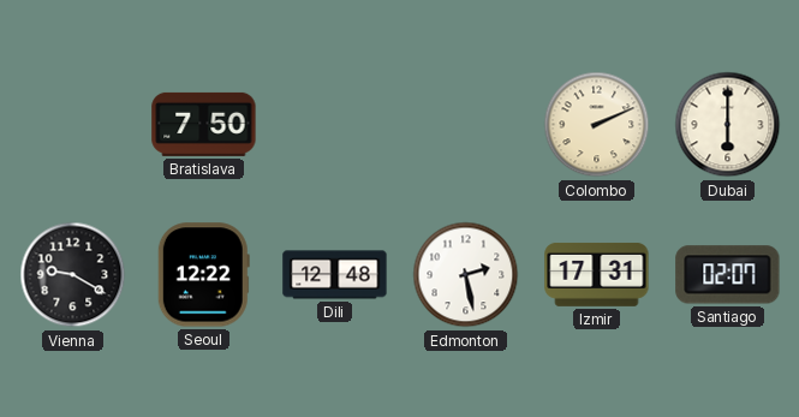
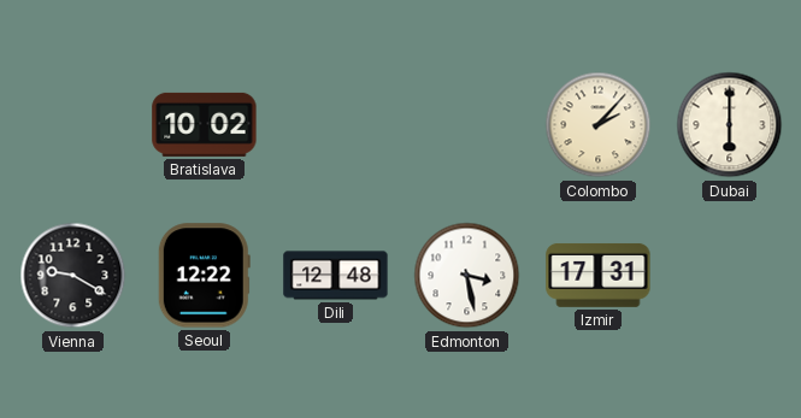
Bratislava: 7:50 -> 10:02 (205, 124)
Colombo: 2:11 -> 2:07 (599, 125)
Edmonton: 2:28 -> 3:28 (467, 276)
Santiago: 02:07 -> none (728, 275)
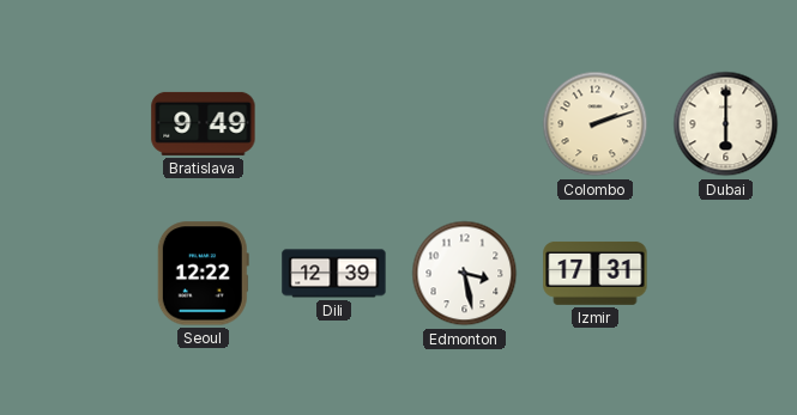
Bratislava: 10:02 -> 9:49 (204, 123)
Colombo: 2:07 -> 2:12 (596, 124)
Vienna: 9:20 -> none (73, 276)
Dili: 12:48 -> 12:39 (334, 274)
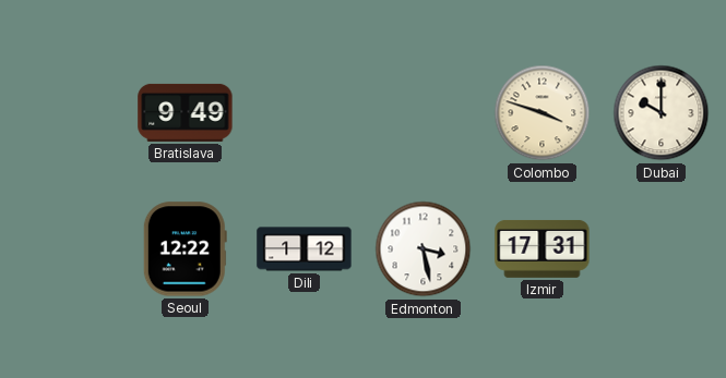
Colombo: 2:12 -> 3:48 (543, 113)
Dubai: 6:00 -> 10:00 (662, 113)
Dili: 12:39 -> 1:12 (305, 249)
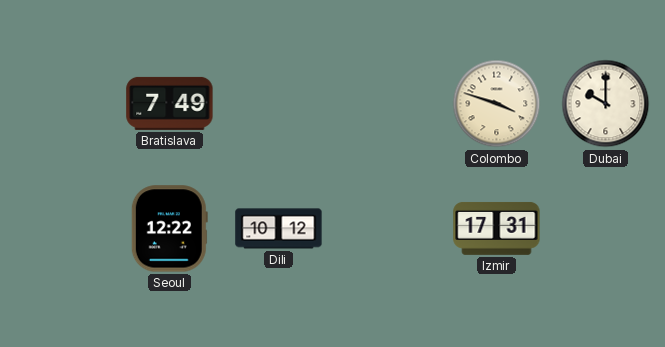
Bratislava: 9:49 -> 7:49 (170, 103)
Dili: 1:12 -> 10:12 (279, 229)
Edmonton: 3:28 -> none (424, 249)
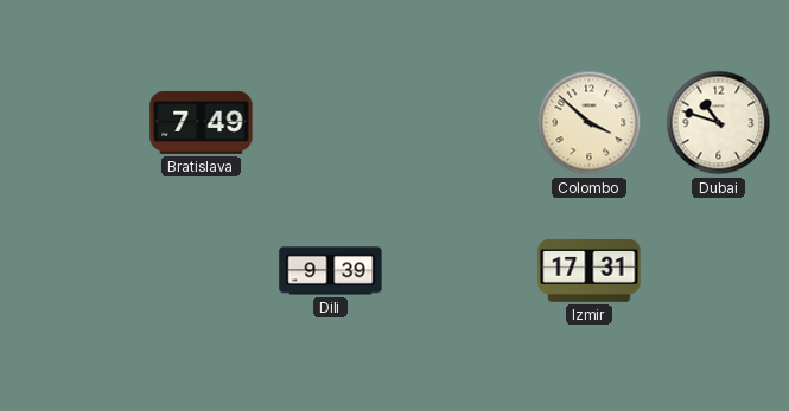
Colombo: 3:48 -> 3:52 (590, 123)
Dubai: 10:00 -> 10:48 (719, 123)
Seoul: 12:22 -> none (169, 229)
Dili: 10:12 -> 9:39 (331, 271)
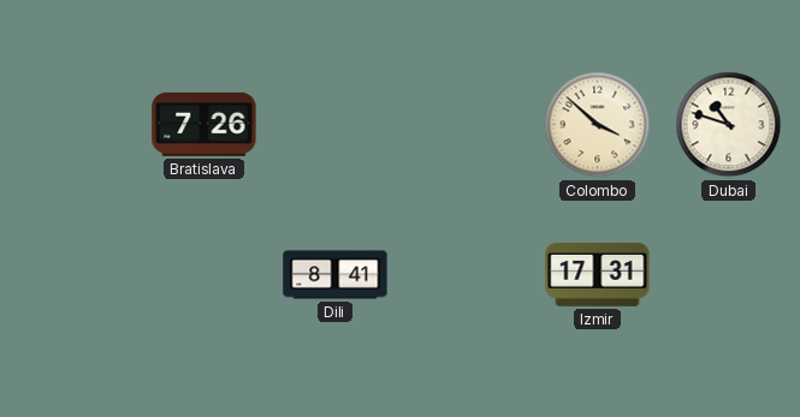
Bratislava: 7:49 -> 7:26 (205, 124)
Dili: 9:39 -> 8:41 (336, 275)
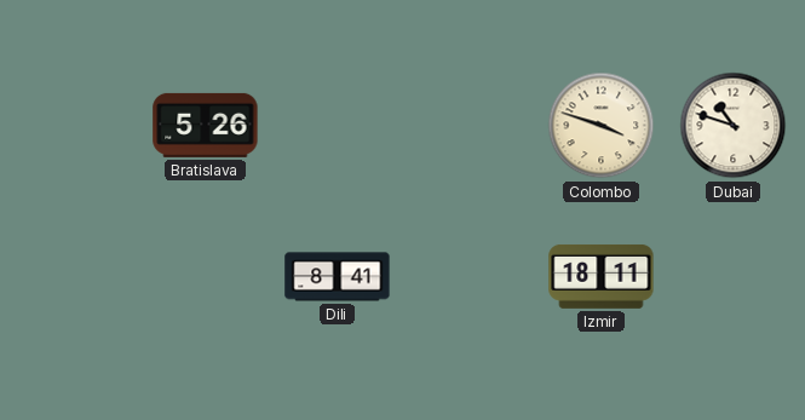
Bratislava: 7:26 -> 5:26 (206, 125)
Colombo: 3:52 -> 3:48 (602, 126)
Izmir: 17:31 -> 18:11 (602, 276)
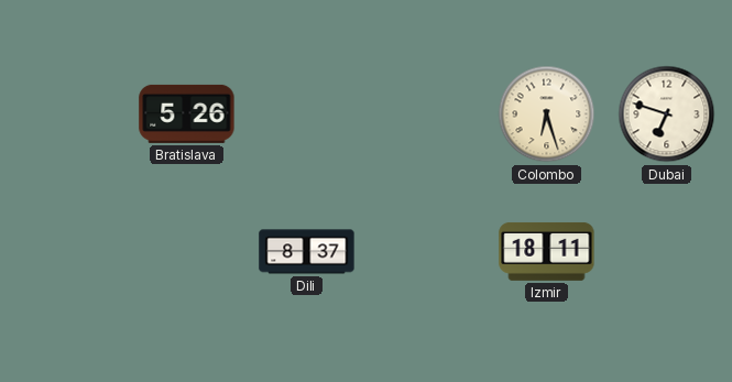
Colombo: 3:48 -> 6:27 (547, 114)
Dubai: 10:48 -> 6:48 (667, 114)
Dili: 8:41 -> 8:37 (307, 252)
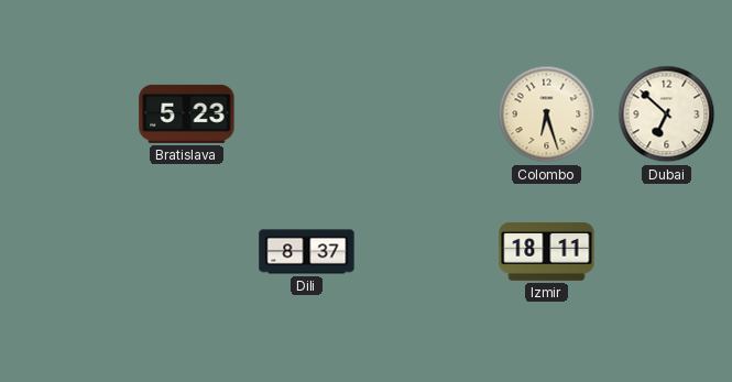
Bratislava: 5:26 -> 5:23 (187, 113)
Dubai: 6:48 -> 6:52 (667, 114)
